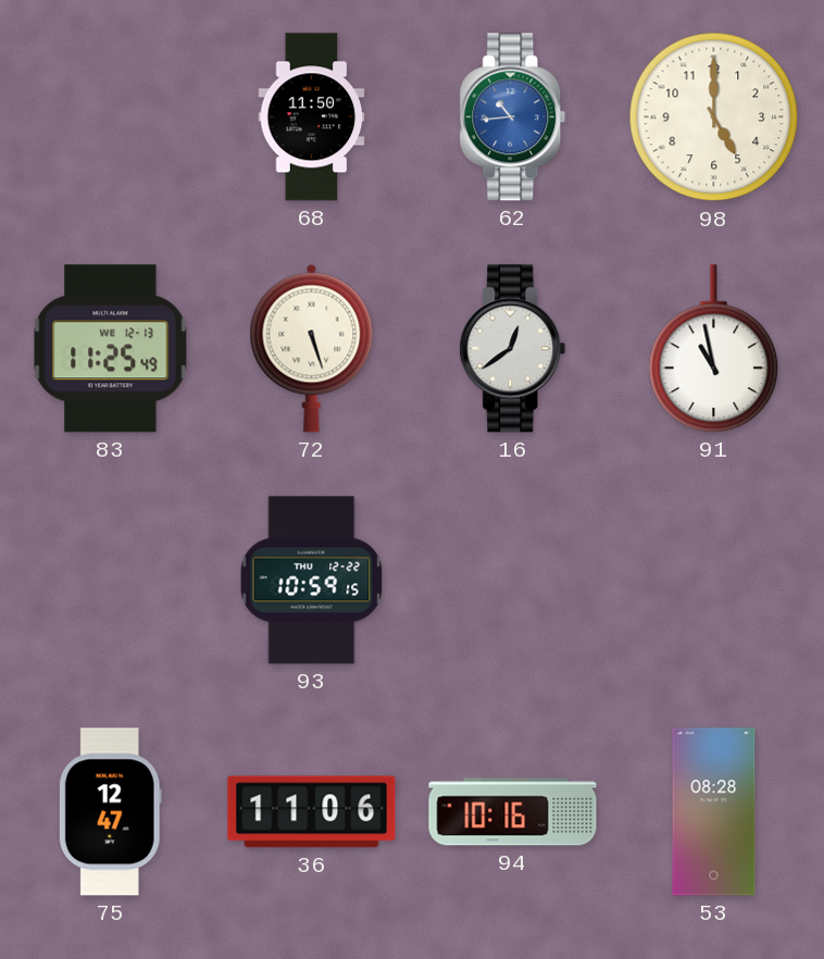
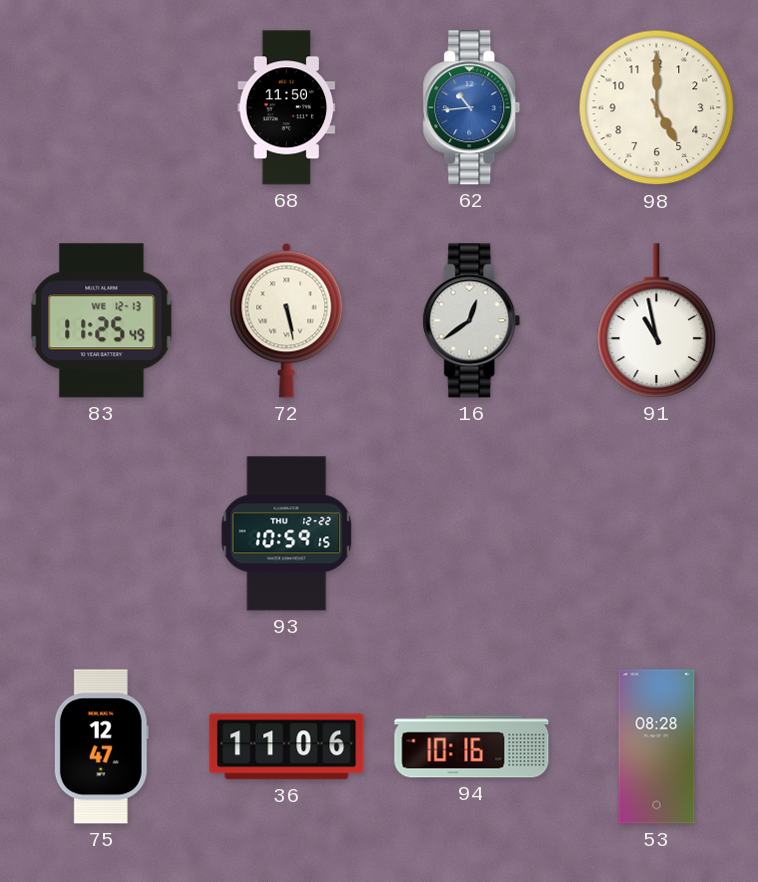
72: 5:27 -> 5:28 (287, 320)
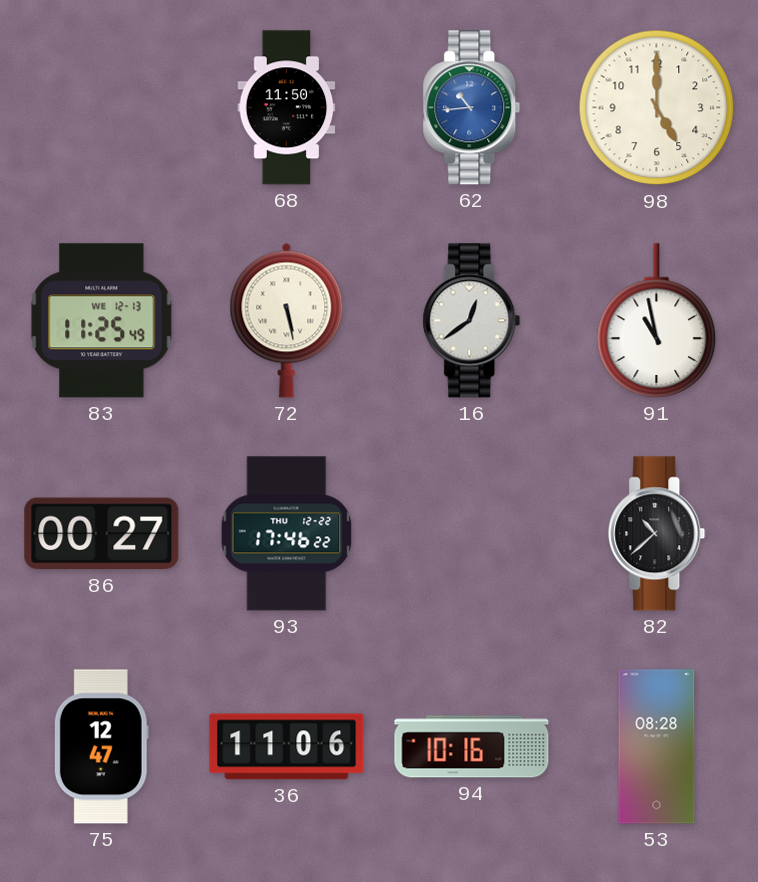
86: none -> 00:27 (102, 534)
93: 10:59 -> 17:46 (287, 534)
82: none -> 10:38 (657, 534)
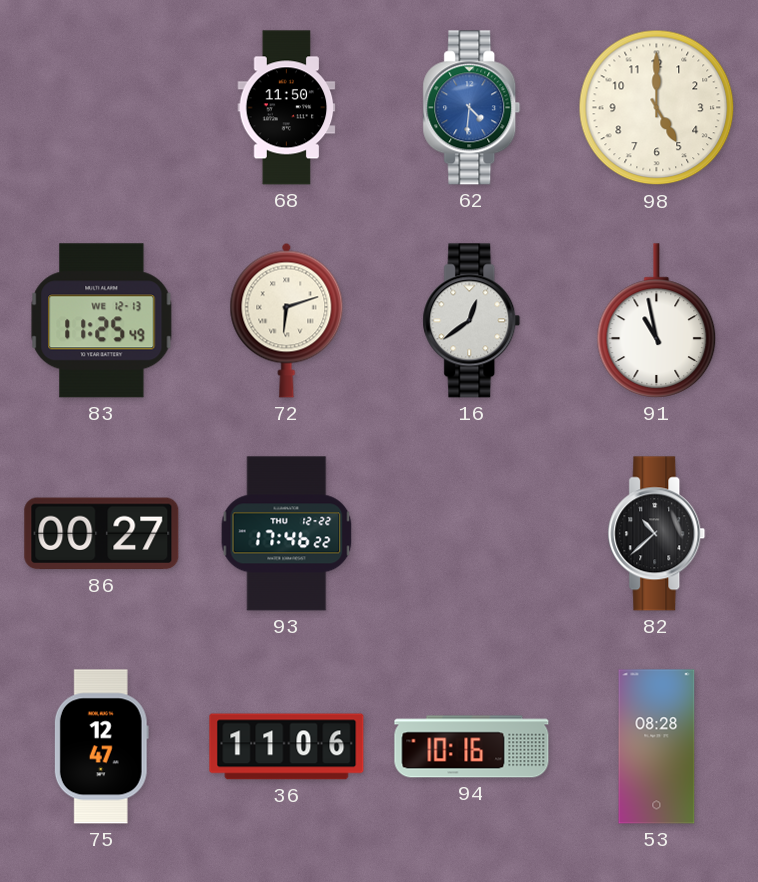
62: 10:44 -> 4:31 (472, 108)
72: 5:28 -> 6:12 (287, 320)
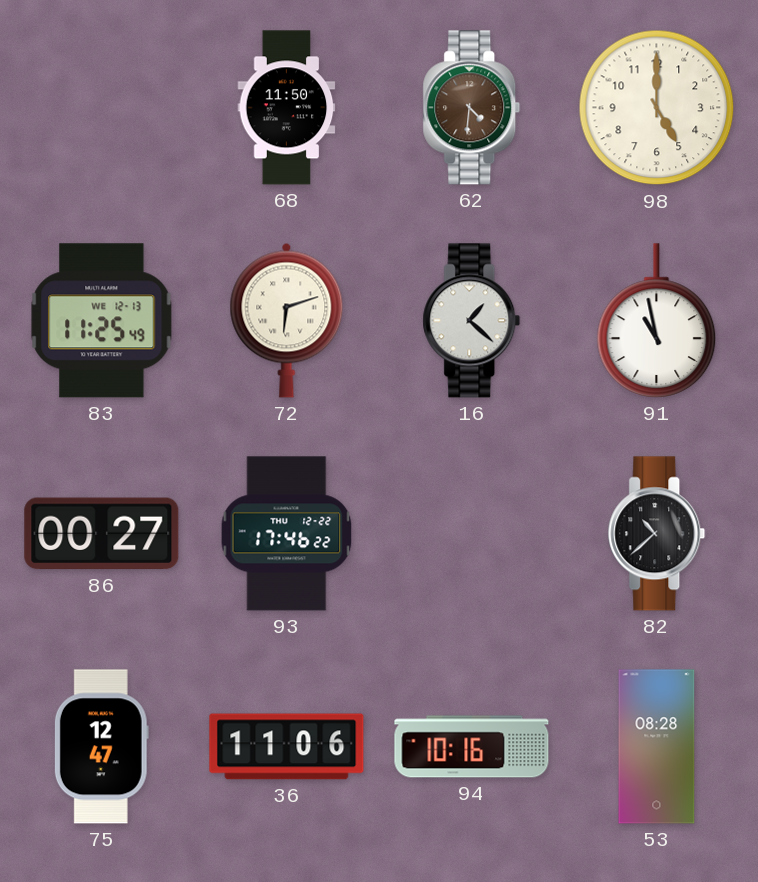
62 dial: blue -> brown (472, 108)
16: 12:39 -> 1:22 (472, 321)
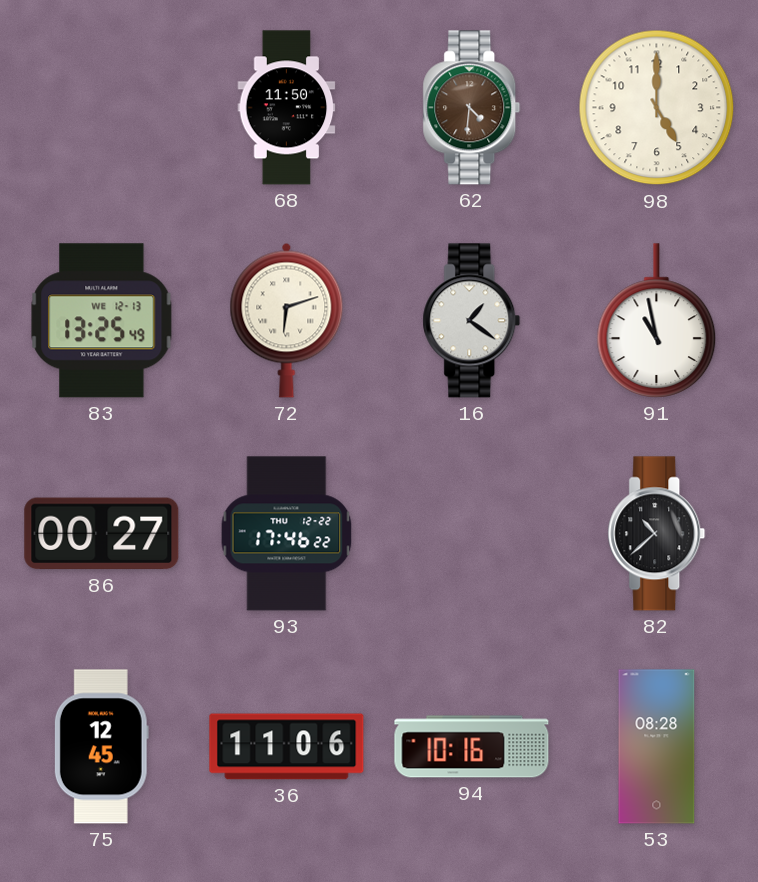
83: 11:25 -> 13:25 (102, 321)
16: 1:22 -> 1:21 (472, 321)
75: 12:47 -> 12:45 (101, 747)
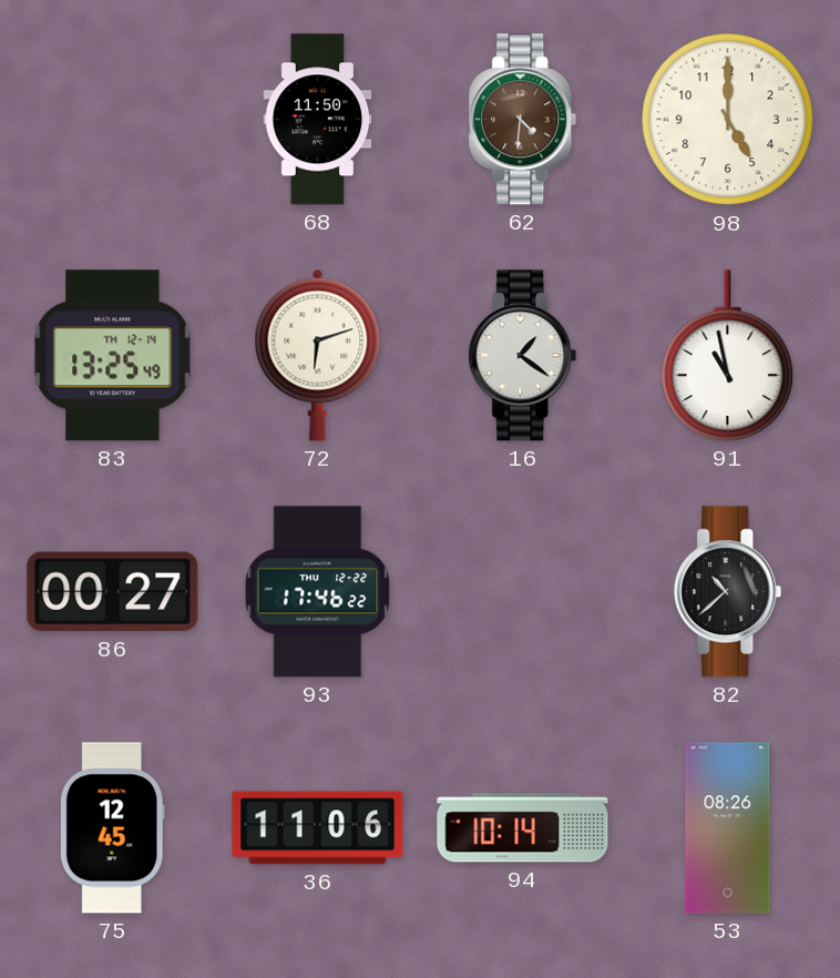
83 date: WE 12-13 -> TH 12-14 (113, 356)
94: 10:16 -> 10:14 (523, 828)
53: 08:28 -> 08:26 (728, 828)
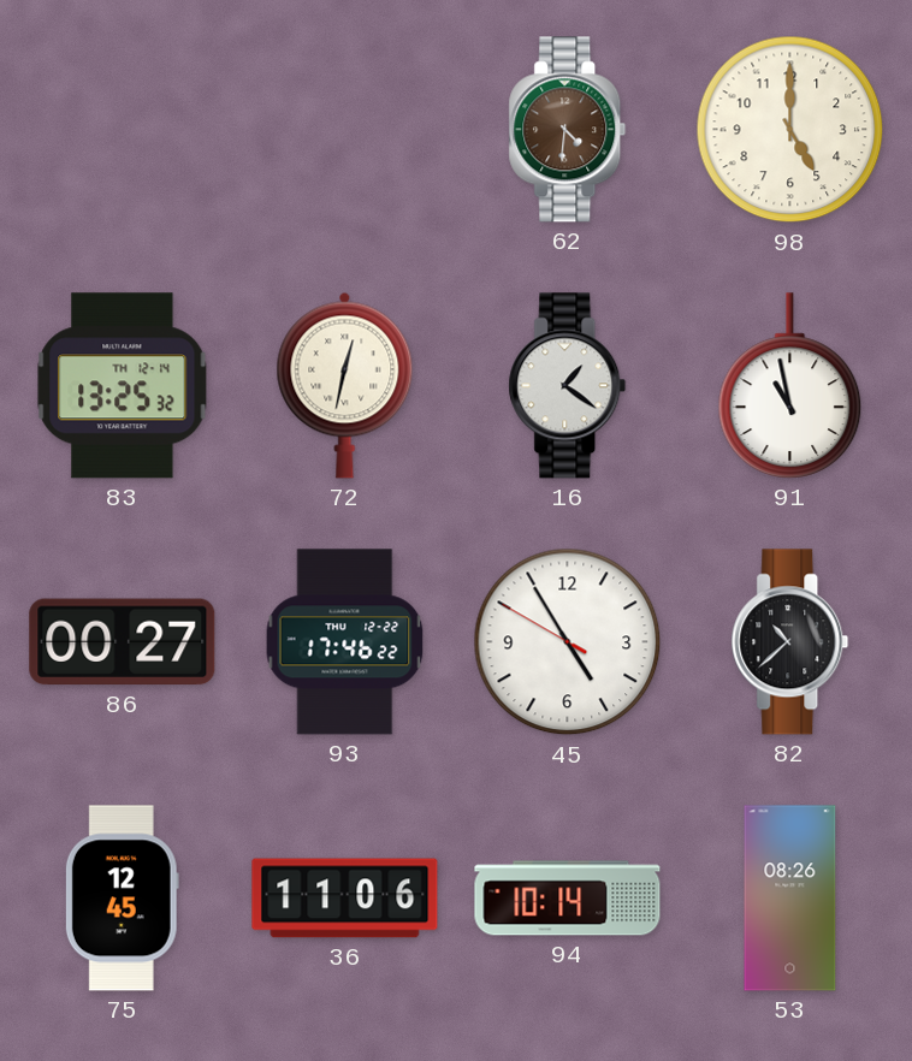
68: 11:50 -> none (318, 120)
83: 13:25:49 -> 13:25:32 (123, 386)
72: 6:12 -> 12:32 (345, 385)
45: none -> 4:54 (568, 642)
